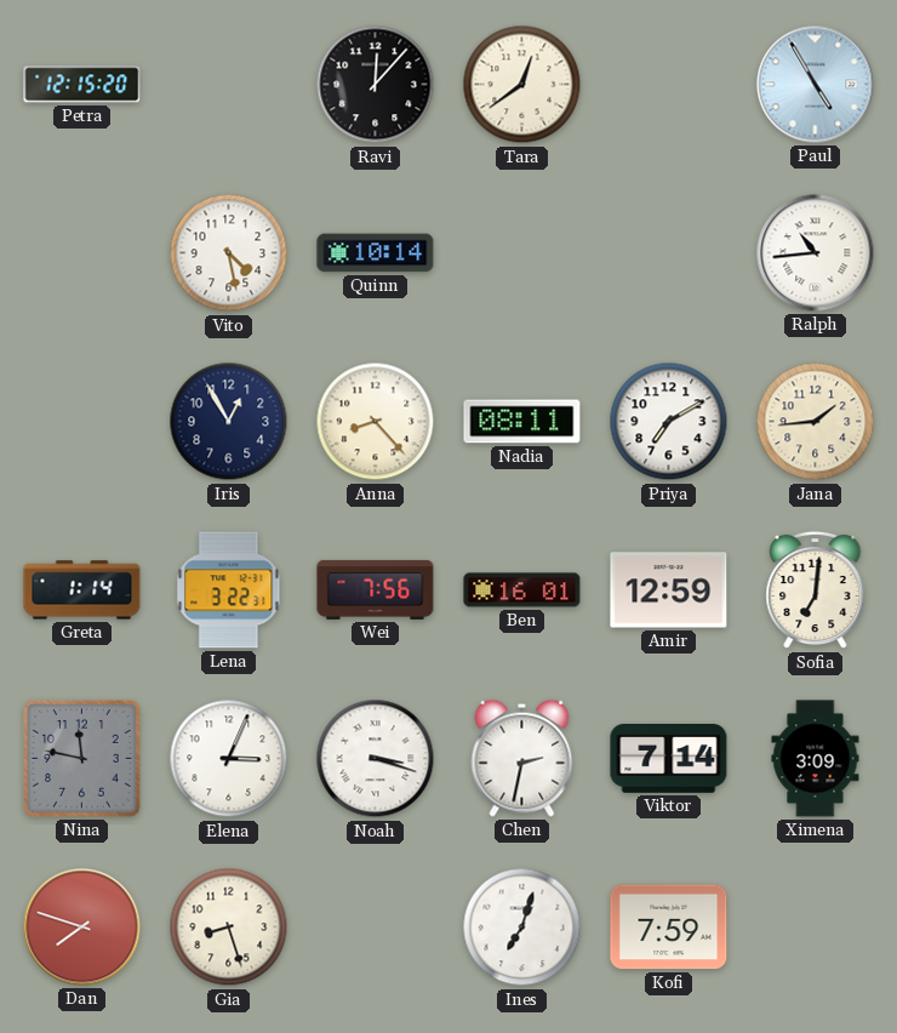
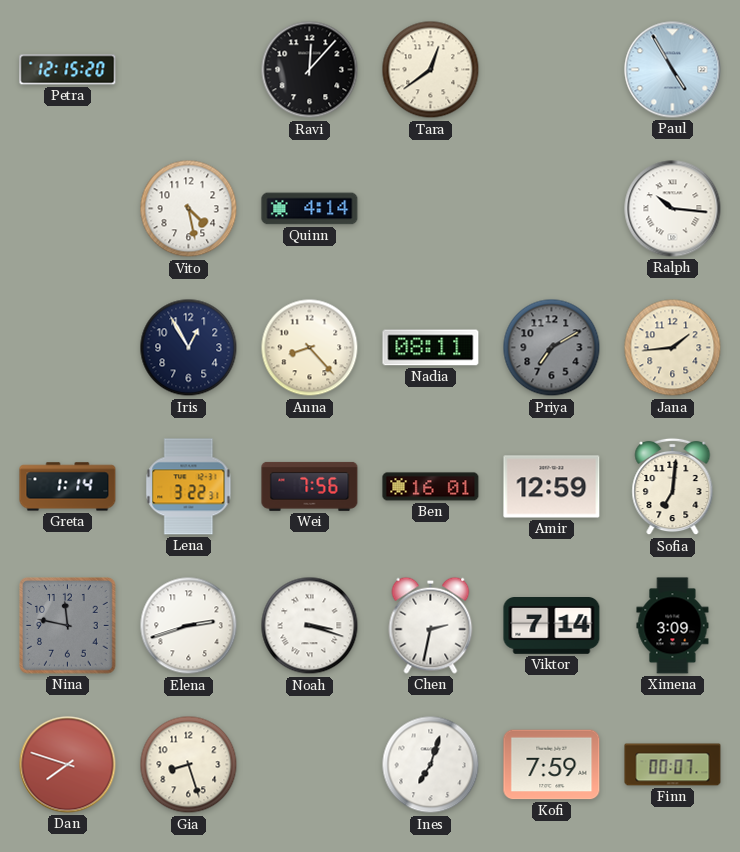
Quinn: 10:14 -> 4:14 (310, 209)
Ralph: 10:44 -> 10:16 (673, 209)
Priya dial: white -> grey (552, 348)
Elena: 3:04 -> 2:42 (189, 626)
Finn: none -> 00:07 (673, 765)
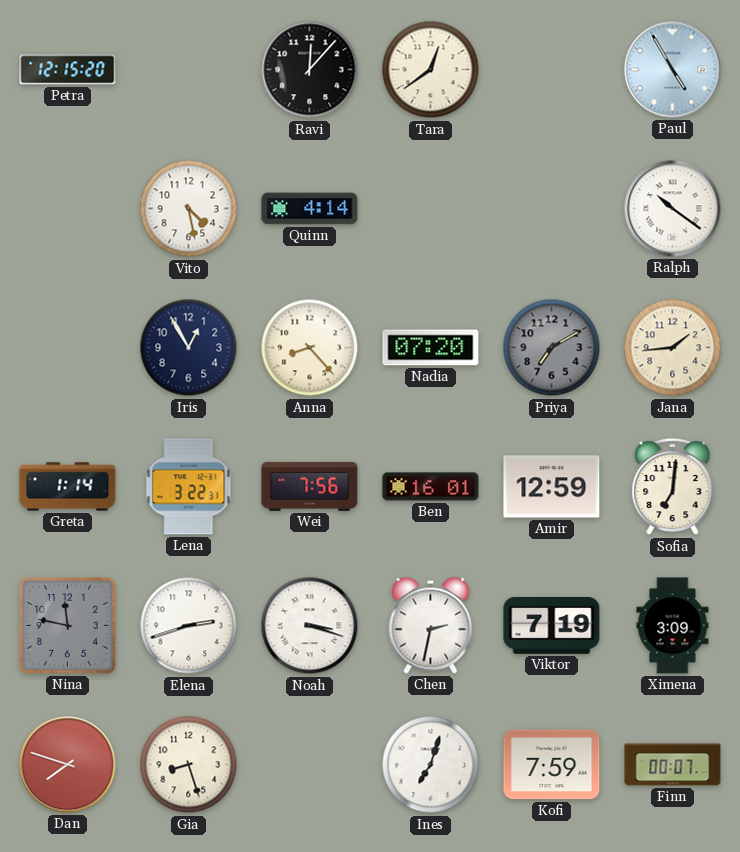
Ralph: 10:16 -> 10:21 (673, 209)
Nadia: 08:11 -> 07:20 (431, 348)
Viktor: 7:14 -> 7:19 (552, 626)
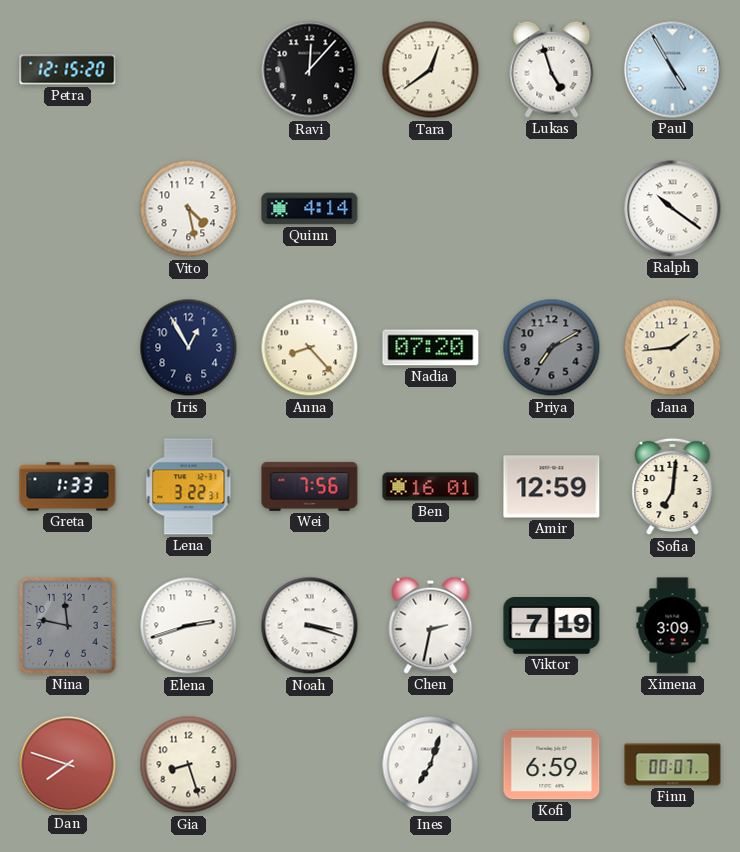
Lukas: none -> 4:57 (552, 69)
Greta: 1:14 -> 1:33 (68, 487)
Kofi: 7:59 -> 6:59 (552, 765)
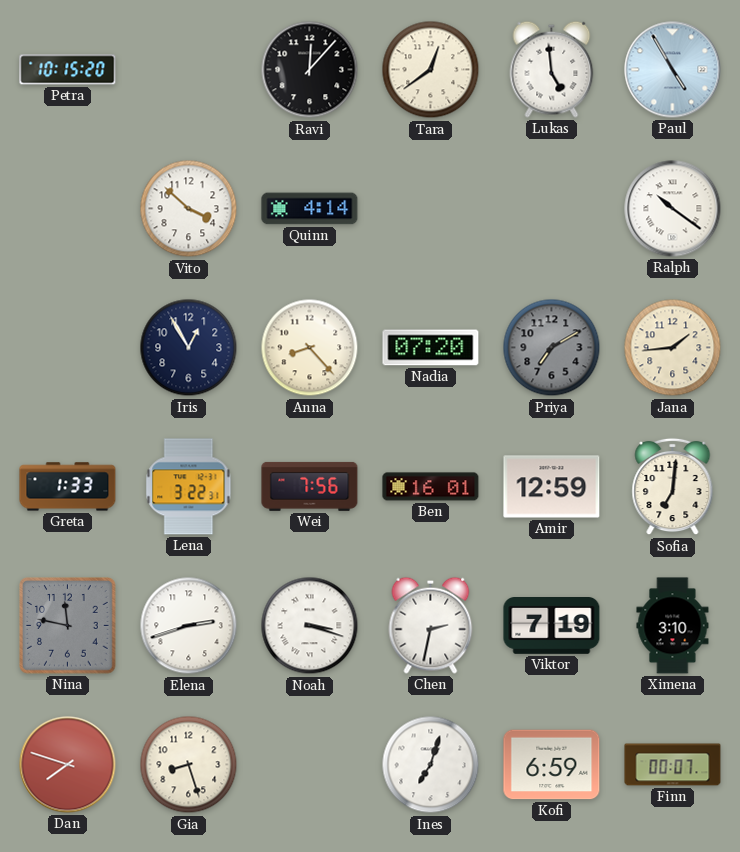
Petra: 12:15 -> 10:15 (68, 70)
Lukas: 4:57 -> 4:59 (552, 69)
Vito: 4:28 -> 3:52 (189, 209)
Ximena: 3:09 -> 3:10 (673, 626)
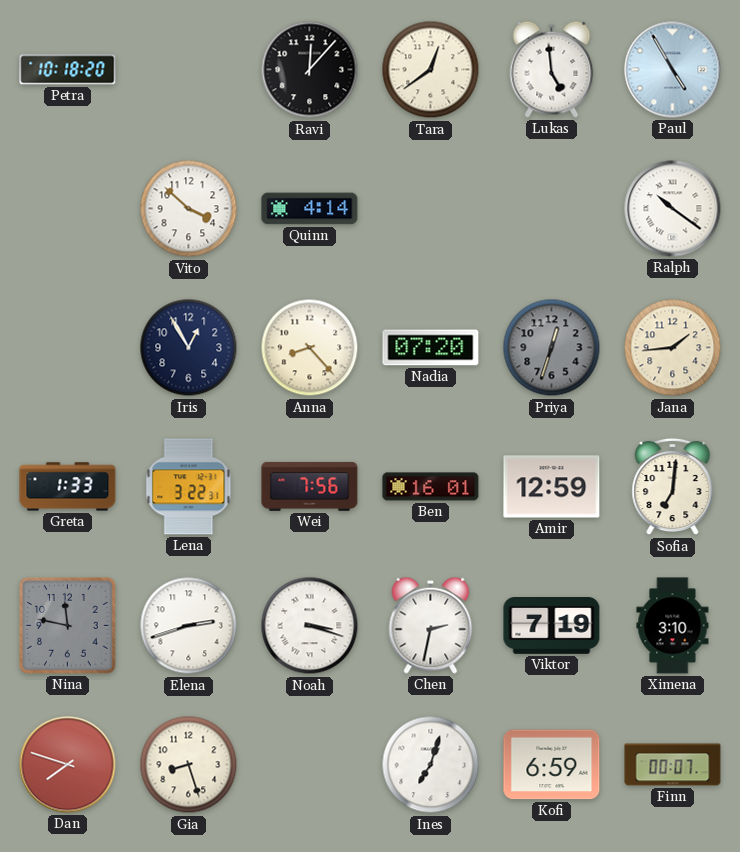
Petra: 10:15 -> 10:18 (68, 70)
Priya: 7:10 -> 12:33 (552, 348)
